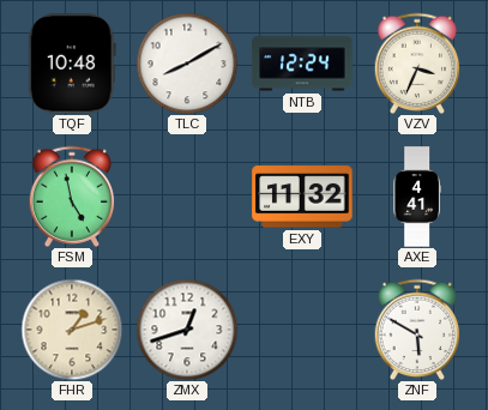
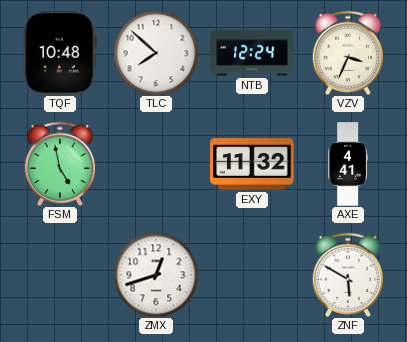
TLC: 8:10 -> 7:52 (156, 53)
FHR: 1:12 -> none (72, 330)
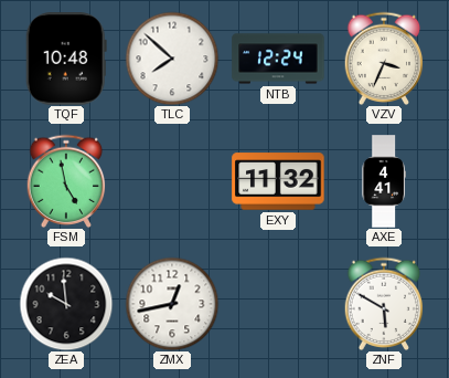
ZEA: none -> 9:59 (66, 304)
ZMX: 12:42 -> 12:43 (172, 304)
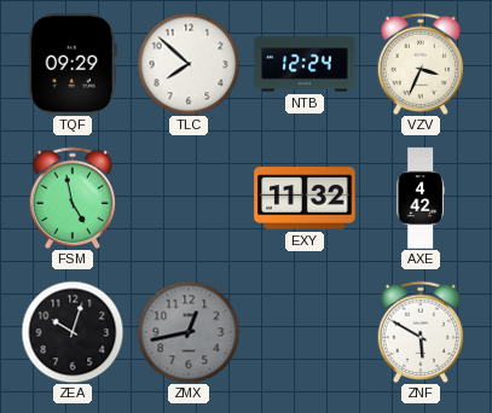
TQF: 10:48 -> 09:29 (73, 64)
AXE: 4:41 -> 4:42 (421, 198)
ZEA: 9:59 -> 10:03 (73, 332)
ZMX dial: white -> grey (189, 332)
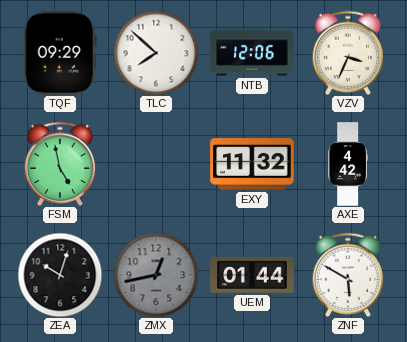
NTB: 12:24 -> 12:06 (252, 53)
UEM: none -> 01:44 (252, 275)
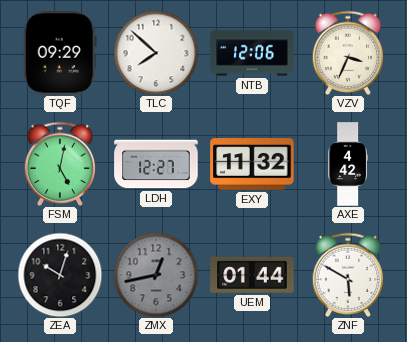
FSM: 4:58 -> 5:02 (60, 163)
LDH: none -> 12:27 (156, 164)
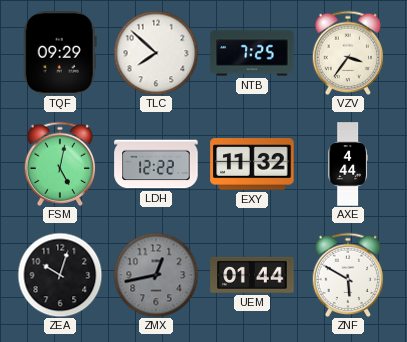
NTB: 12:06 -> 7:25 (252, 53)
VZV: 3:34 -> 3:36 (348, 52)
LDH: 12:27 -> 12:22 (156, 164)
AXE: 4:42 -> 4:44 (348, 164)
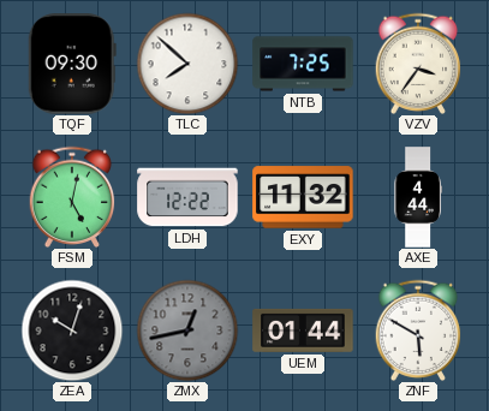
TQF: 09:29 -> 09:30 (72, 64)
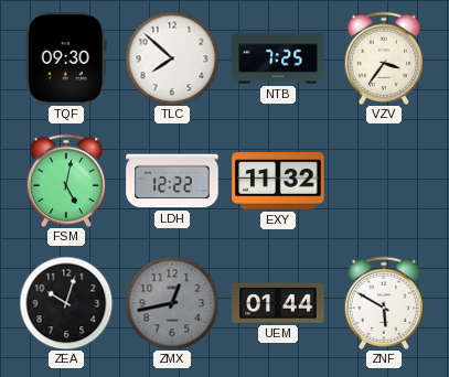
AXE: 4:44 -> none (418, 197)
